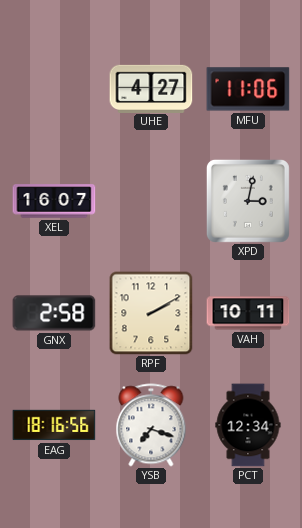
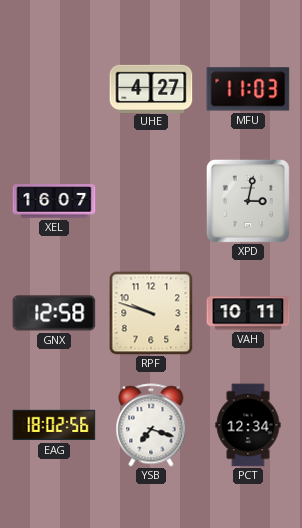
MFU: 11:06 -> 11:03 (248, 89)
GNX: 2:58 -> 12:58 (54, 313)
RPF: 2:10 -> 9:48 (151, 313)
EAG: 18:16 -> 18:02 (54, 425)
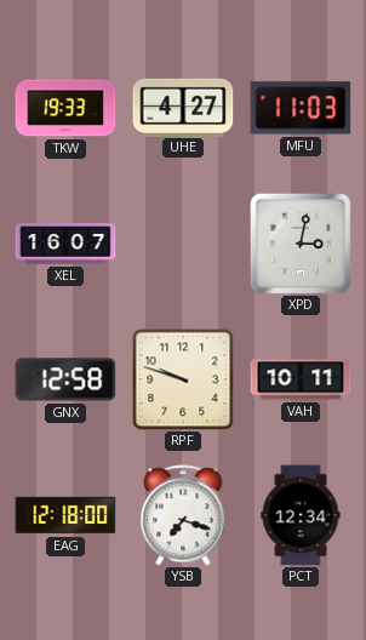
TKW: none -> 19:33 (65, 108)
EAG: 18:02 -> 12:18 (65, 515)
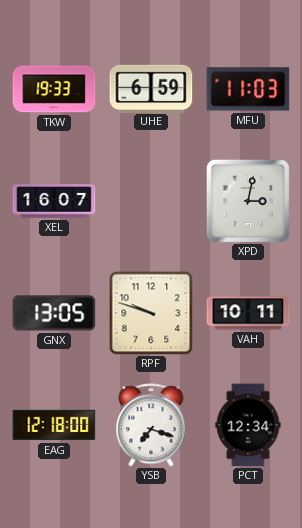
UHE: 4:27 -> 6:59 (151, 88)
GNX: 12:58 -> 13:05 (54, 313)
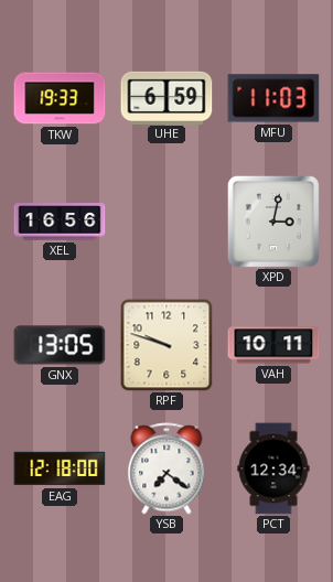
XEL: 16:07 -> 16:56 (60, 222)
YSB: 7:18 -> 7:21 (166, 468)
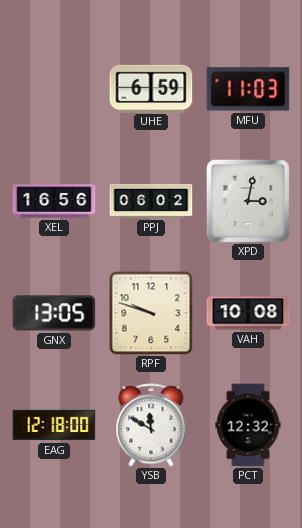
TKW: 19:33 -> none (60, 98)
PPJ: none -> 06:02 (151, 201)
VAH: 10:11 -> 10:08 (248, 313)
YSB: 7:21 -> 11:50 (151, 425)
PCT: 12:34 -> 12:32 (248, 425)
